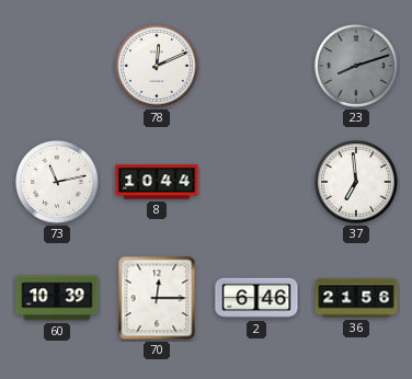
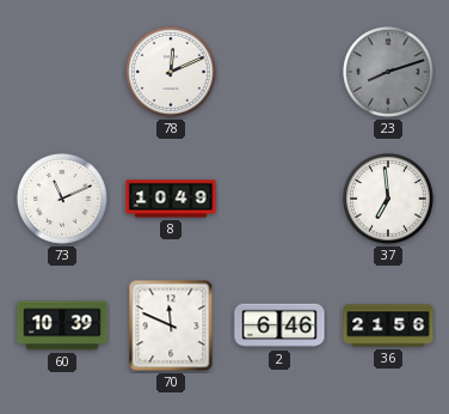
73: 11:13 -> 11:11 (62, 199)
8: 10:44 -> 10:49 (171, 199)
70: 12:15 -> 11:49 (171, 325)
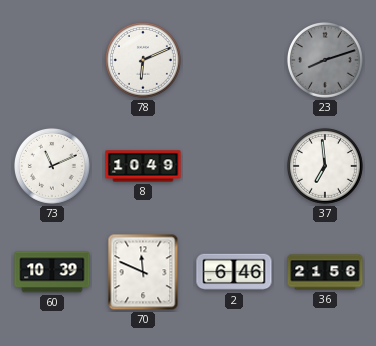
78: 12:11 -> 6:11 (143, 60)
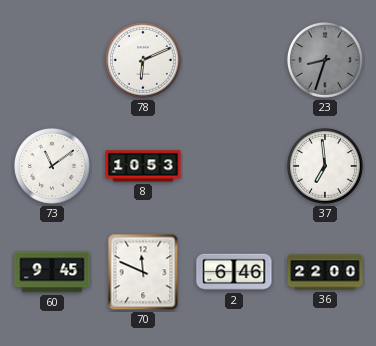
23: 8:12 -> 8:33 (325, 60)
73: 11:11 -> 11:09 (52, 166)
8: 10:49 -> 10:53 (143, 166)
60: 10:39 -> 9:45 (52, 272)
36: 21:56 -> 22:00 (325, 272)
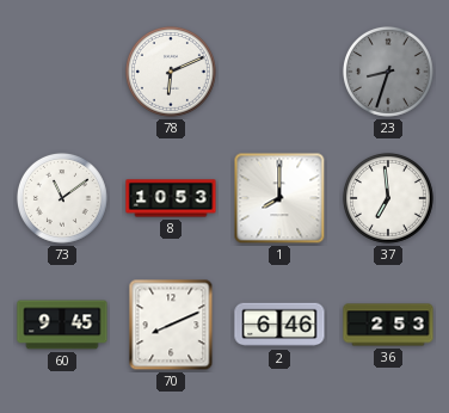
1: none -> 8:00 (279, 198)
70: 11:49 -> 8:11 (171, 325)
36: 22:00 -> 2:53 (388, 325)
